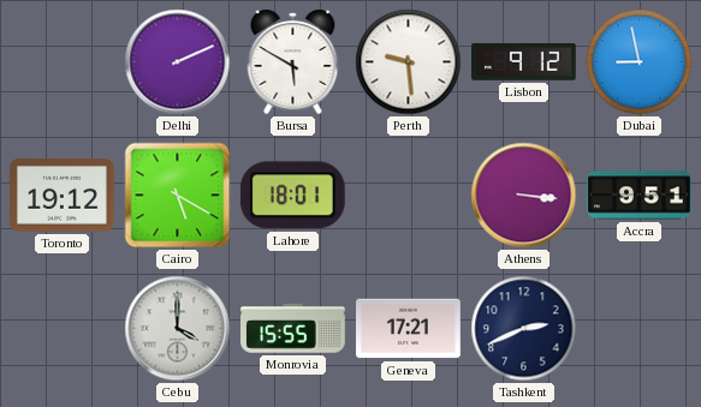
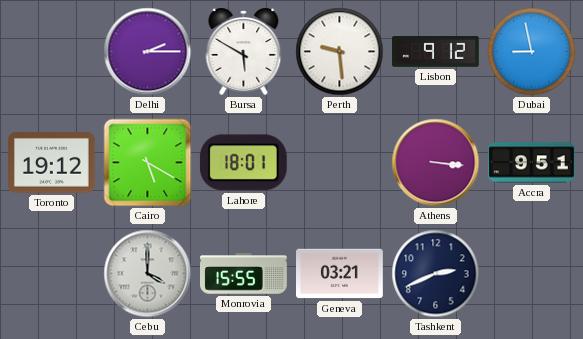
Delhi: 2:11 -> 2:15 (148, 52)
Geneva: 17:21 -> 03:21 (340, 274)
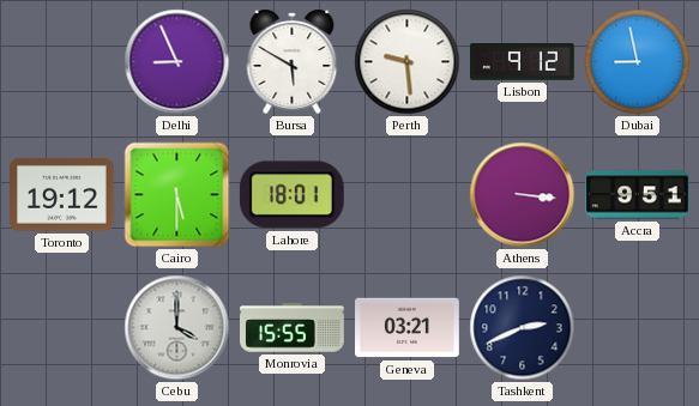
Delhi: 2:15 -> 8:56 (177, 62)
Cairo: 5:20 -> 5:30 (177, 195)
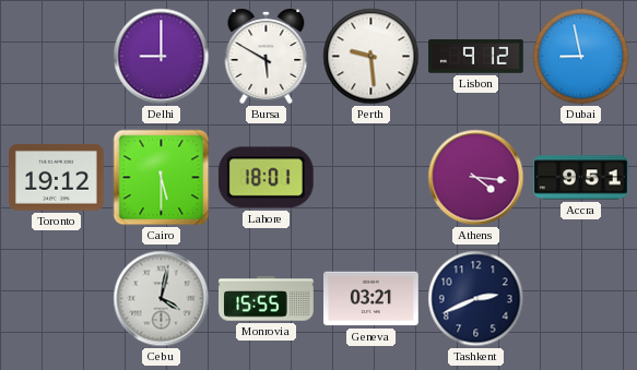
Delhi: 8:56 -> 9:00 (162, 57)
Athens: 3:16 -> 4:16 (476, 178)
Cebu: 4:00 -> 4:02 (162, 299)
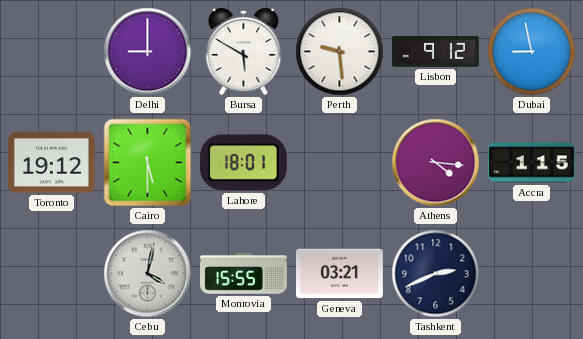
Accra: 9:51 -> 1:15 (532, 163)
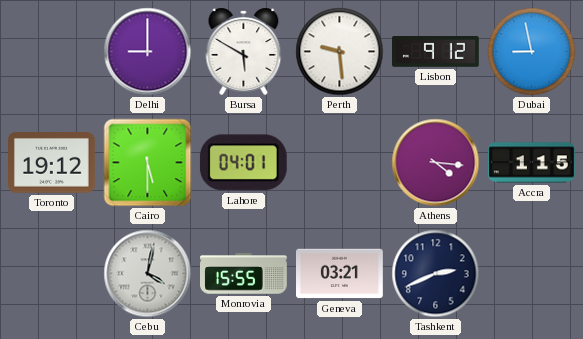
Lahore: 18:01 -> 04:01 (243, 163)
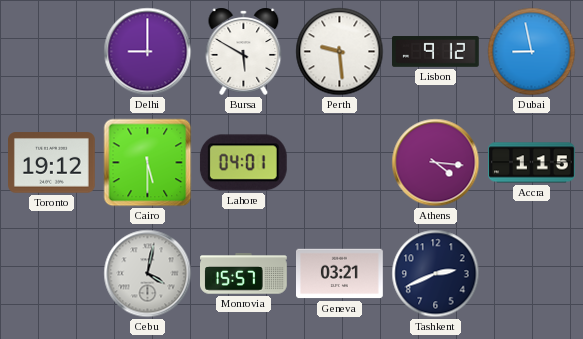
Monrovia: 15:55 -> 15:57 (244, 274)
